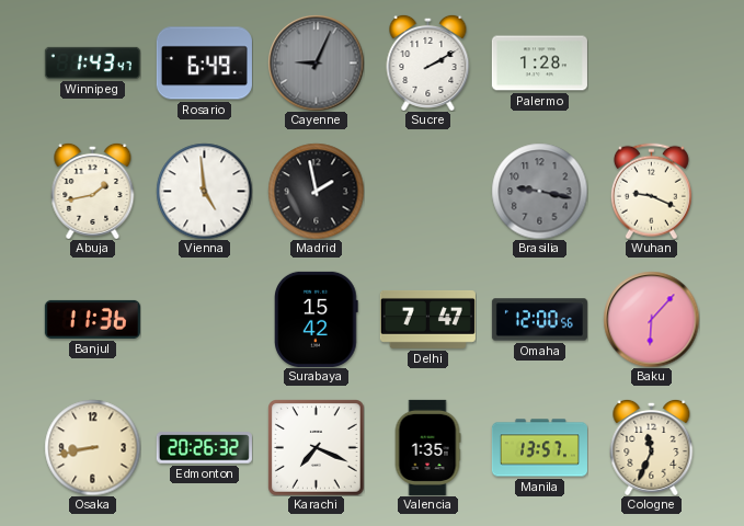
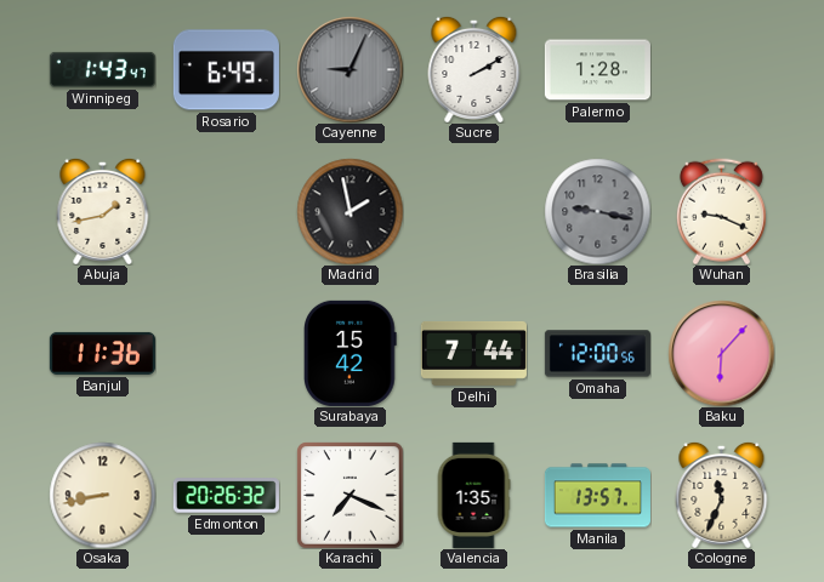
Vienna: 4:59 -> none (204, 191)
Delhi: 7:47 -> 7:44 (473, 353)
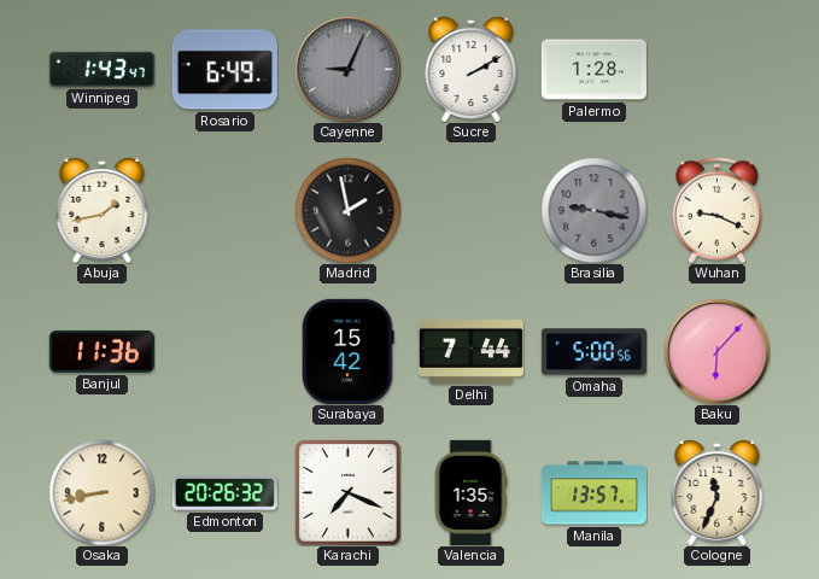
Omaha: 12:00 -> 5:00 (593, 352)
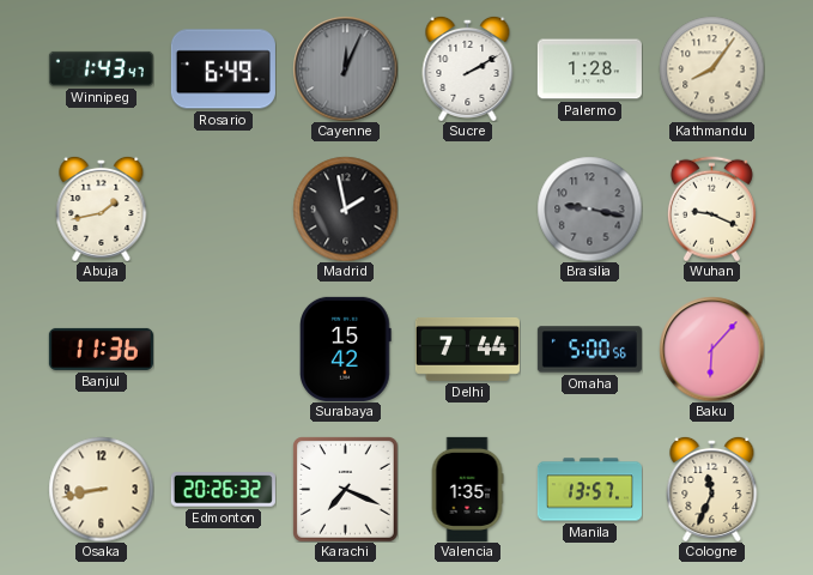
Cayenne: 9:04 -> 12:04 (345, 68)
Kathmandu: none -> 8:06 (711, 68)
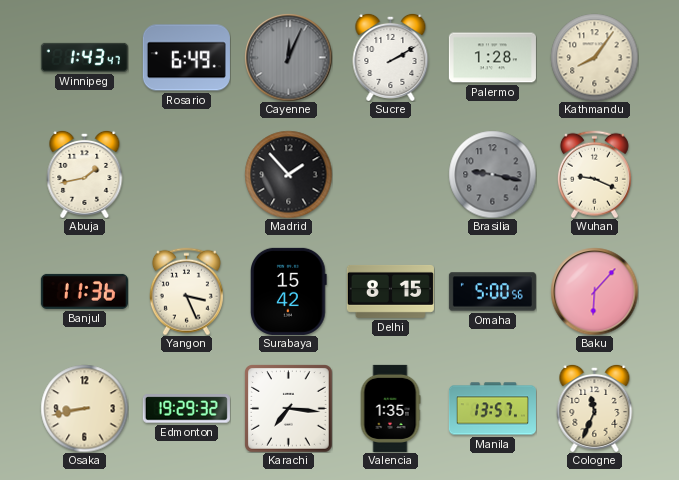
Madrid: 1:58 -> 1:53 (288, 174)
Yangon: none -> 3:26 (186, 291)
Delhi: 7:44 -> 8:15 (390, 291)
Edmonton: 20:26 -> 19:29 (186, 409)
Karachi: 7:19 -> 7:16 (289, 409)
